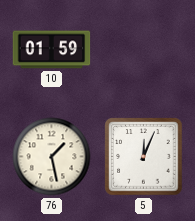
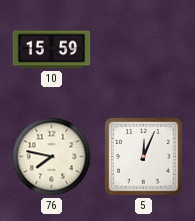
10: 01:59 -> 15:59 (52, 50)
76: 1:28 -> 7:47 (52, 157)
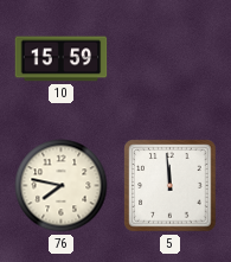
5: 12:04 -> 11:59 (171, 186)
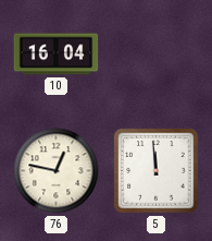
10: 15:59 -> 16:04 (57, 55)
76: 7:47 -> 12:47 (57, 171)
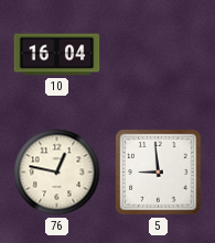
5: 11:59 -> 8:59 (159, 173)
